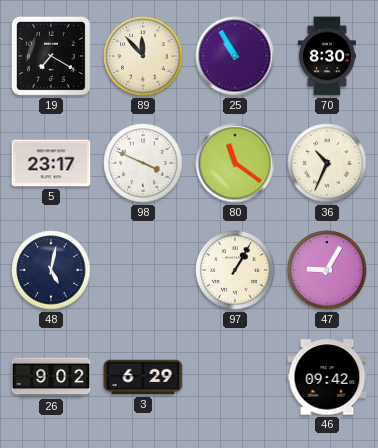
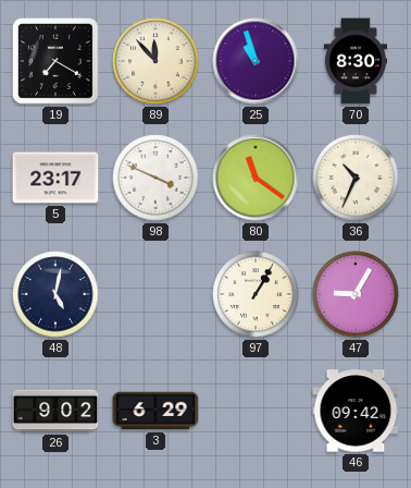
25: 10:55 -> 10:57 (256, 61)
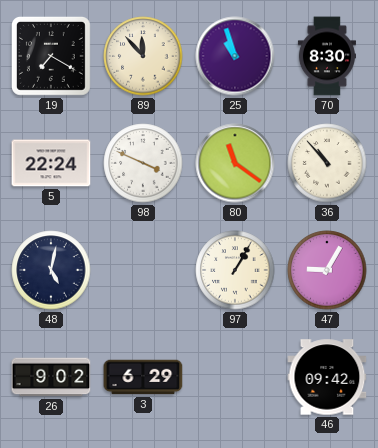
5: 23:17 -> 22:24 (51, 163)
36: 10:34 -> 10:53 (327, 163)
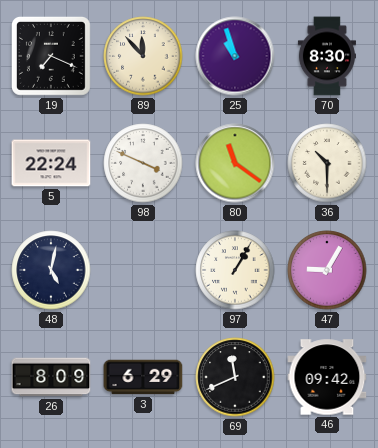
19: 7:20 -> 7:19 (51, 56)
36: 10:53 -> 10:30 (327, 163)
26: 9:02 -> 8:09 (51, 377)
69: none -> 11:41 (235, 377)
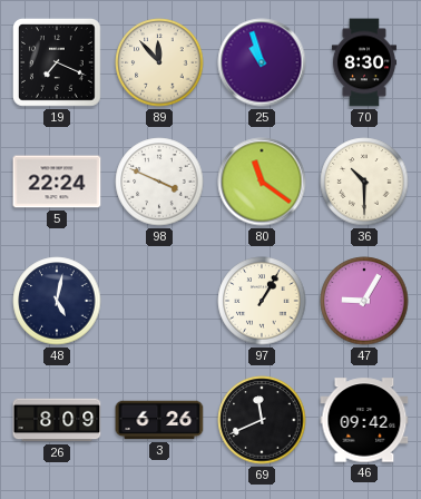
3: 6:29 -> 6:26 (159, 420)
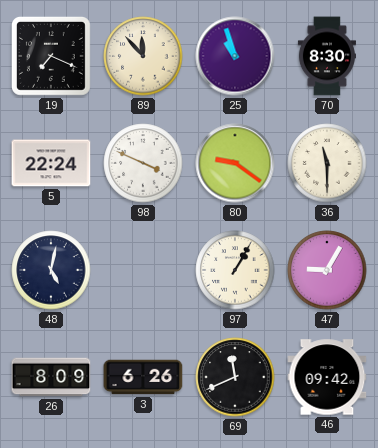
80: 11:21 -> 9:21 (235, 163)
36: 10:30 -> 11:30 (327, 163)
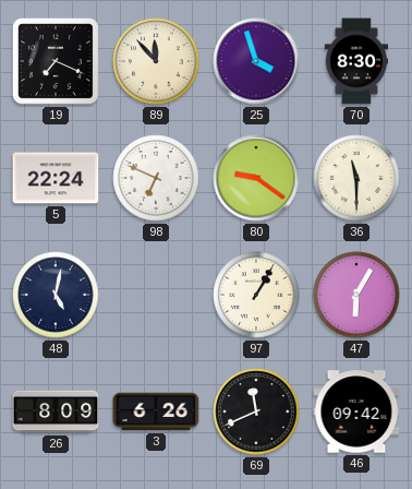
25: 10:57 -> 3:57 (256, 61)
98: 3:49 -> 6:49 (156, 178)
47: 9:05 -> 6:05 (356, 295)
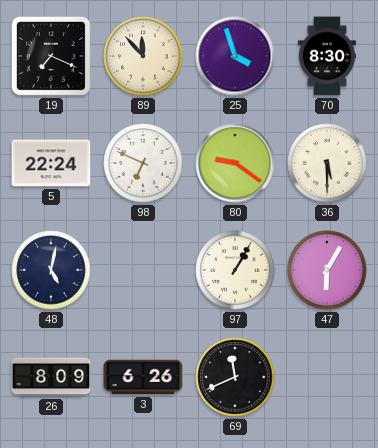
36: 11:30 -> 5:30 (327, 163)
46: 09:42 -> none (356, 412)
